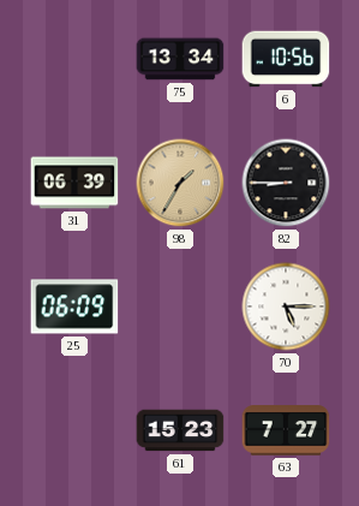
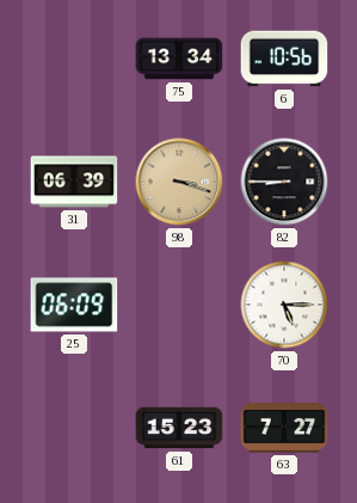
98: 1:35 -> 3:18 (179, 182)
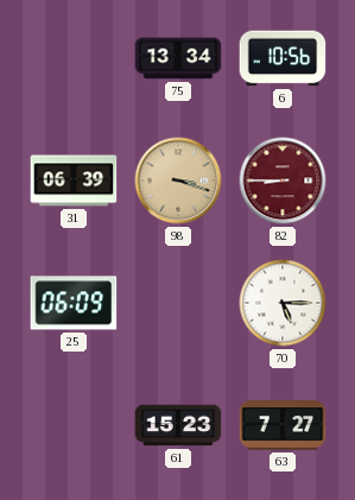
82 dial: black -> burgundy (283, 181)
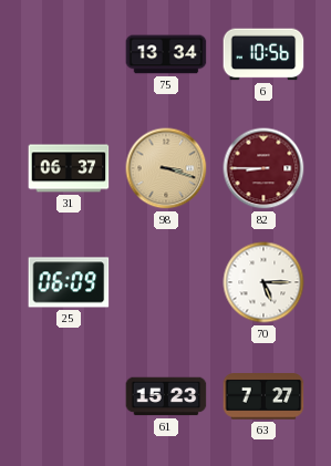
31: 06:39 -> 06:37 (69, 168)
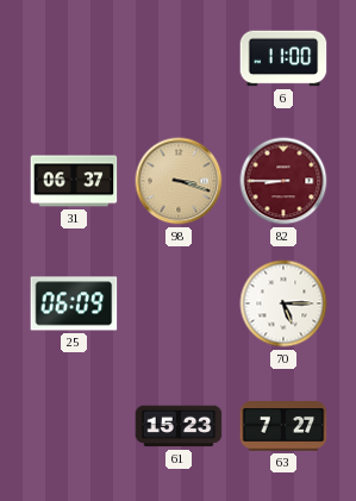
75: 13:34 -> none (166, 54)
6: 10:56 -> 11:00 (283, 58)
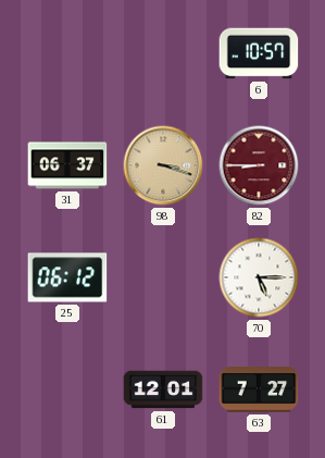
6: 11:00 -> 10:57 (259, 53)
25: 06:09 -> 06:12 (67, 277)
61: 15:23 -> 12:01 (163, 389)
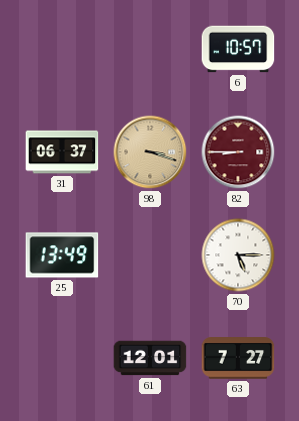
25: 06:12 -> 13:49 (62, 255)
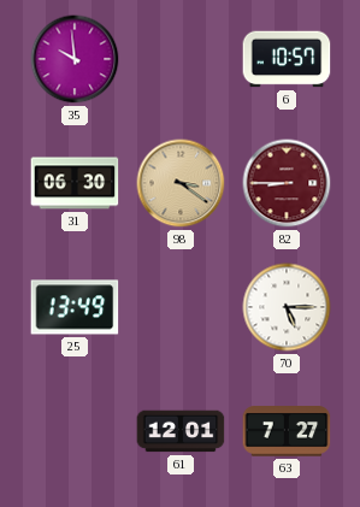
35: none -> 9:59 (75, 59)
31: 06:37 -> 06:30 (75, 183)
98: 3:18 -> 3:21 (181, 183)
